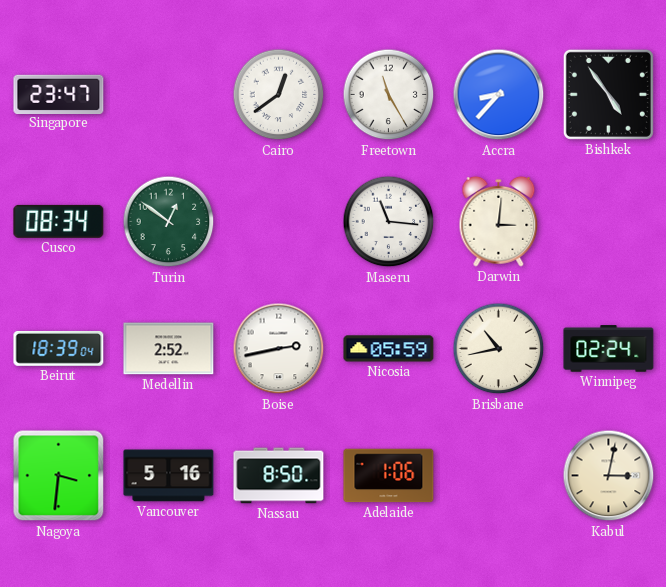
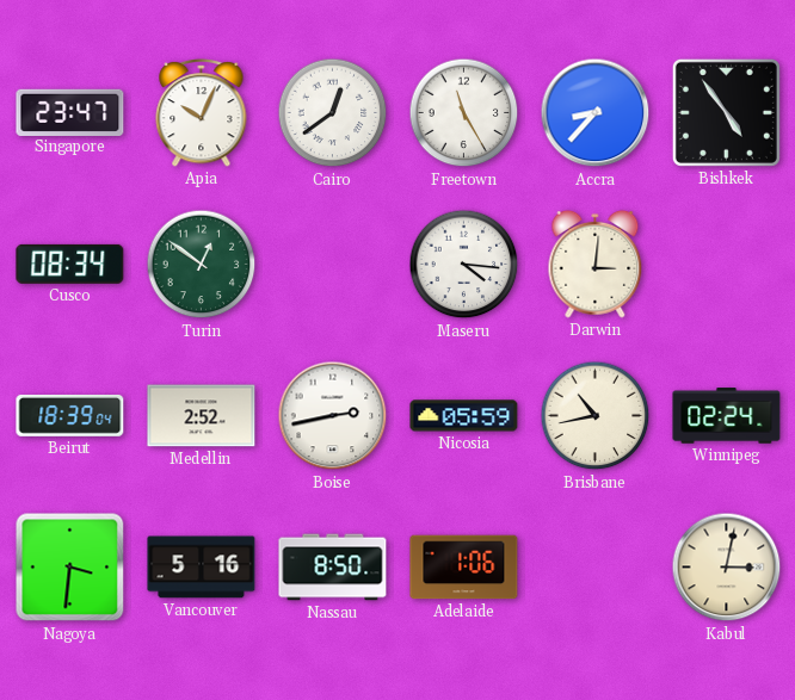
Apia: none -> 10:04 (202, 112)
Maseru: 11:16 -> 4:16 (464, 265)
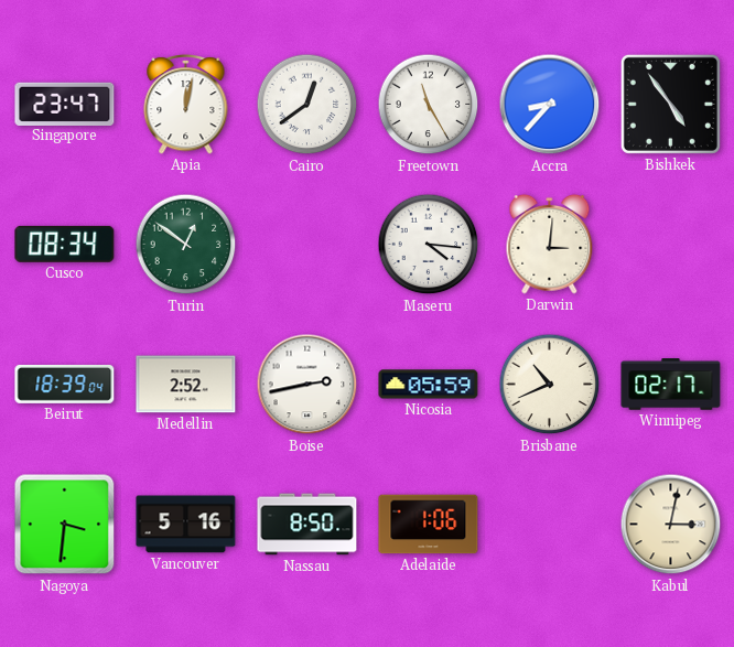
Apia: 10:04 -> 12:02 (186, 104)
Brisbane: 10:43 -> 10:41 (550, 385)
Winnipeg: 02:24 -> 02:17 (671, 385)
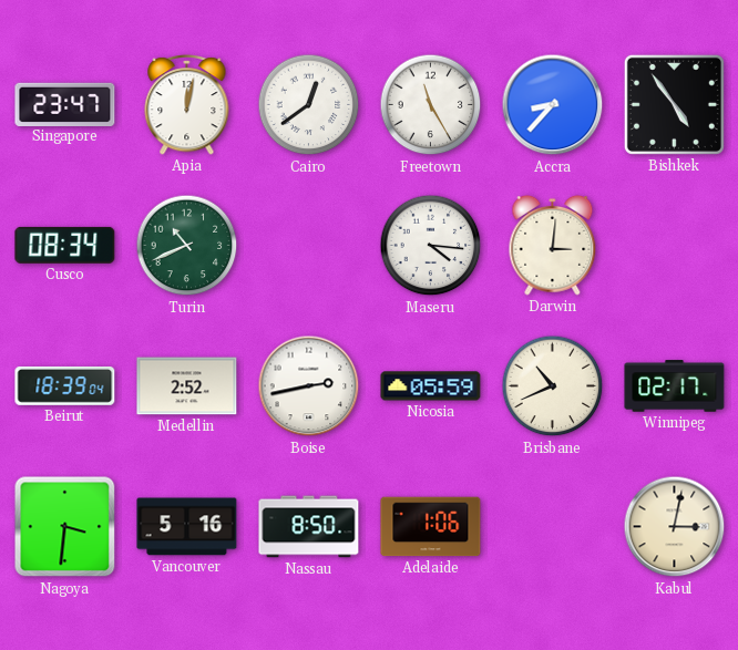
Turin: 12:51 -> 10:41 (187, 246)
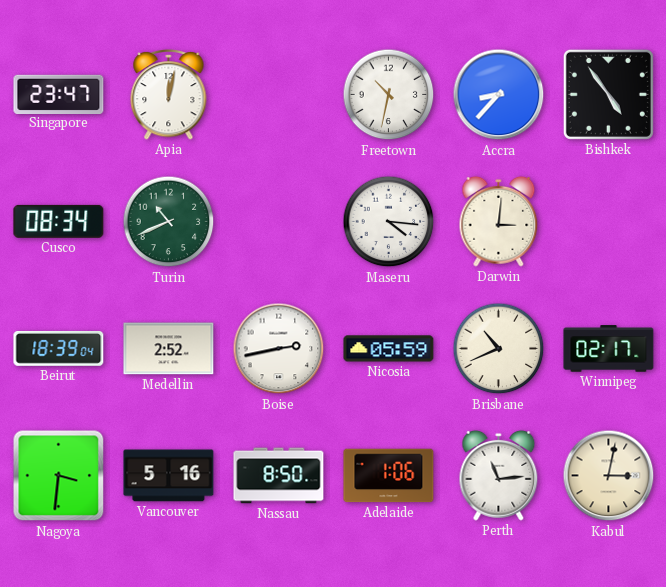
Cairo: 12:39 -> none (309, 105)
Freetown: 11:25 -> 10:32 (389, 95)
Perth: none -> 11:14 (499, 475)
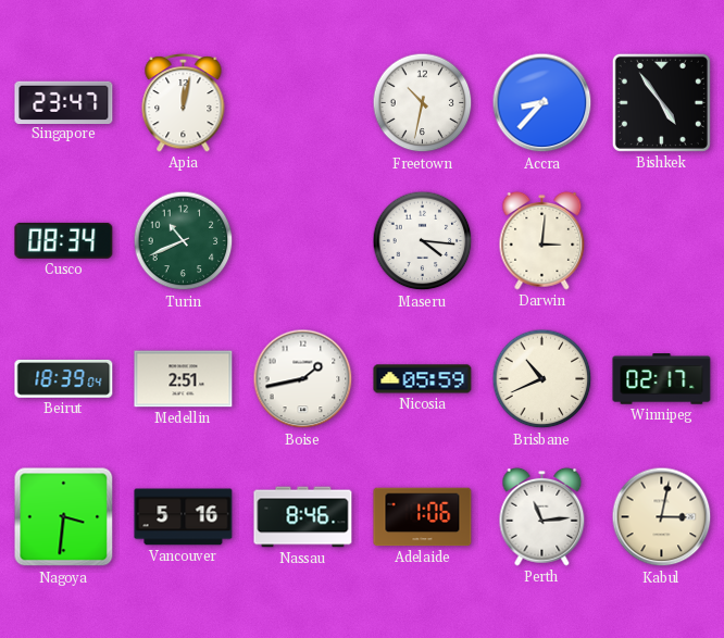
Medellin: 2:52 -> 2:51 (184, 379)
Boise: 2:43 -> 1:43 (303, 379)
Nassau: 8:50 -> 8:46 (303, 517)
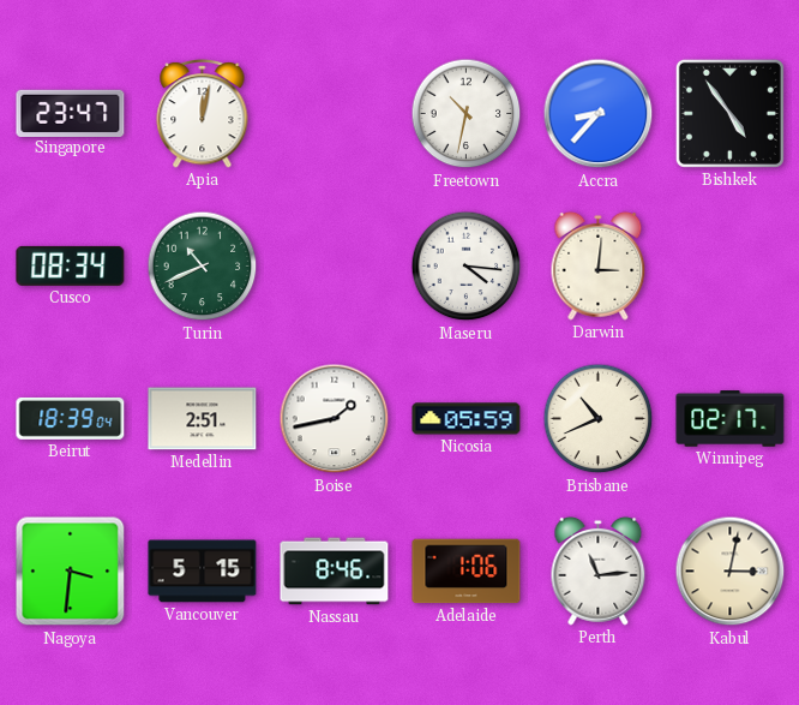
Vancouver: 5:16 -> 5:15 (203, 572)
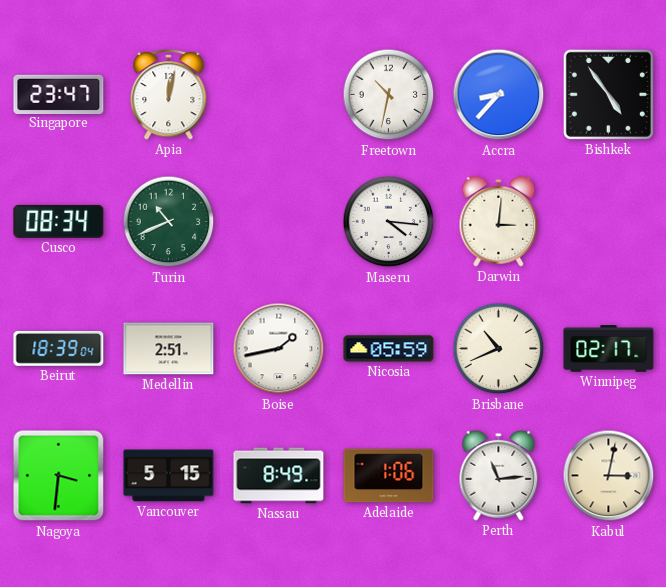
Nassau: 8:46 -> 8:49 (279, 476)
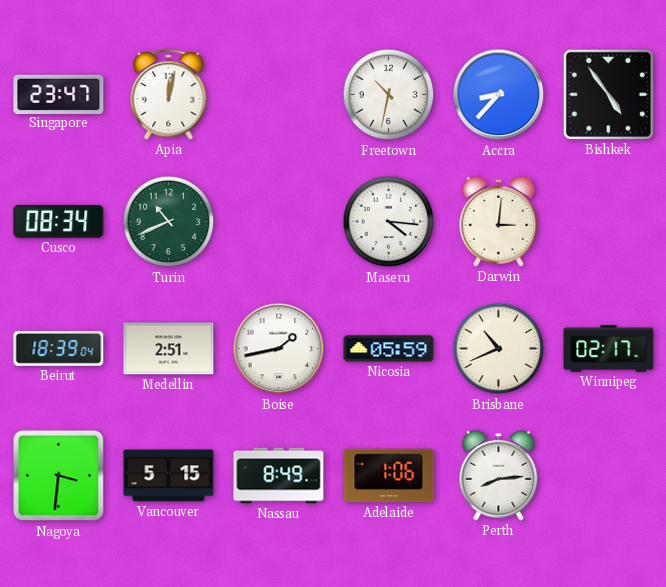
Perth: 11:14 -> 8:14 (499, 475)
Kabul: 3:02 -> none (609, 476)
